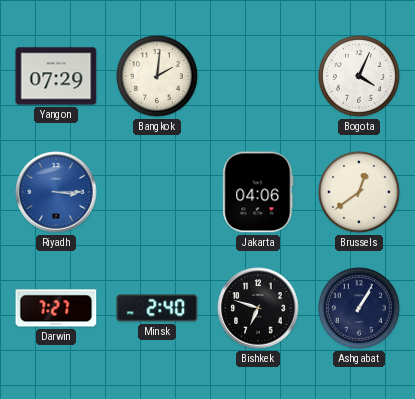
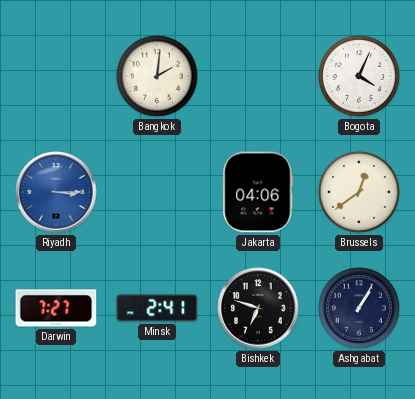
Yangon: 07:29 -> none (56, 76)
Minsk: 2:40 -> 2:41 (157, 308)
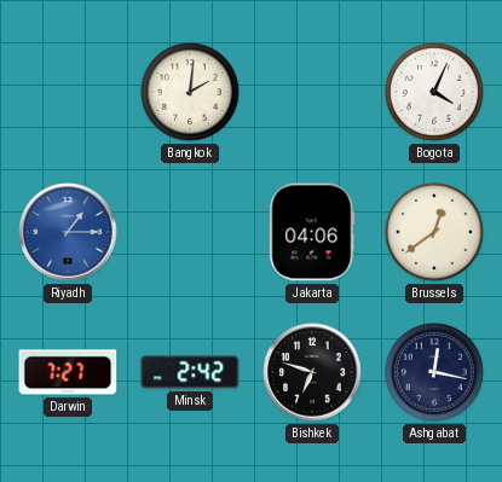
Riyadh: 3:15 -> 1:15 (68, 232)
Minsk: 2:41 -> 2:42 (190, 372)
Ashgabat: 1:05 -> 12:17 (434, 372)
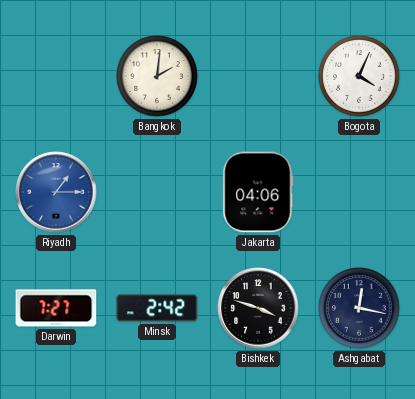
Brussels: 12:39 -> none (434, 232)
Bishkek: 6:48 -> 3:48 (258, 308)
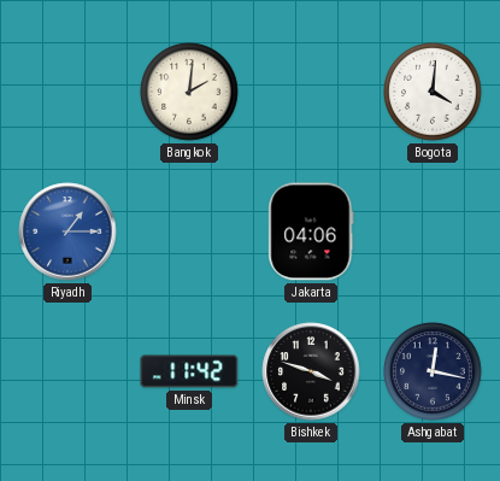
Bogota: 4:04 -> 4:01 (433, 92)
Darwin: 7:27 -> none (56, 308)
Minsk: 2:42 -> 11:42 (189, 371)
